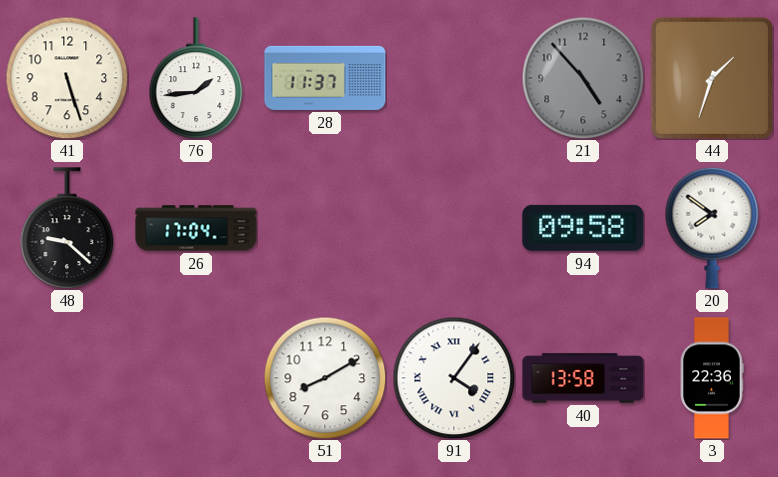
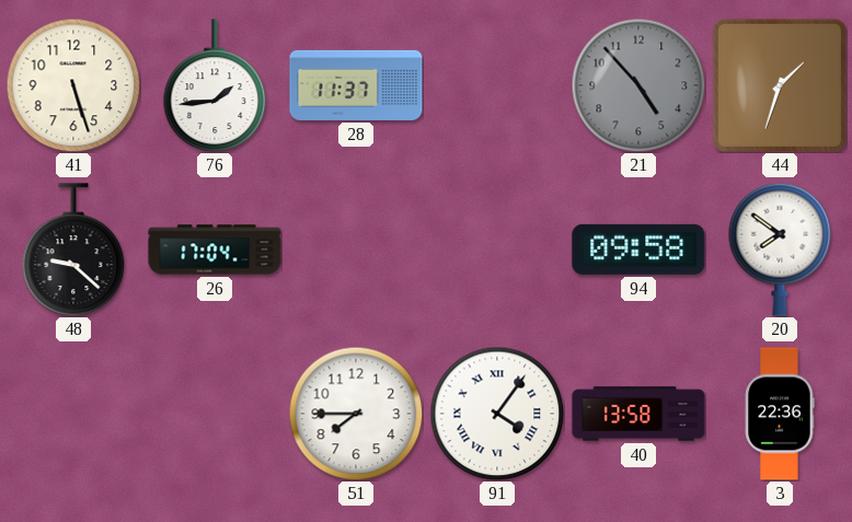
51: 8:10 -> 7:45 (356, 414)
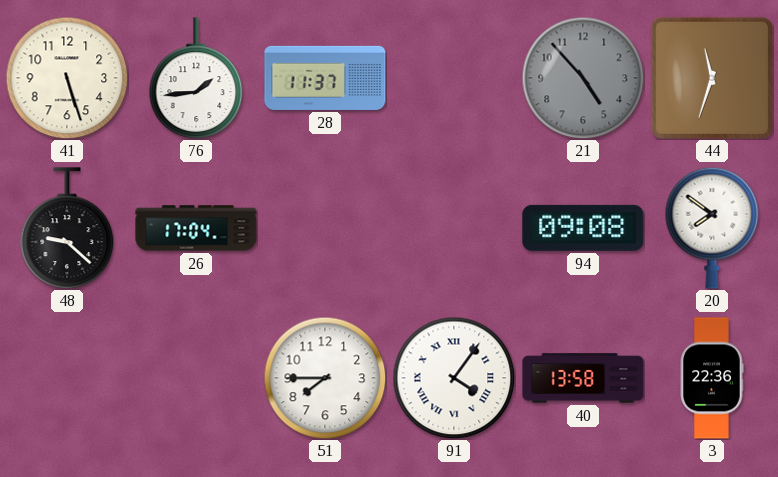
44: 1:33 -> 11:33 (712, 78)
94: 09:58 -> 09:08 (583, 228)
